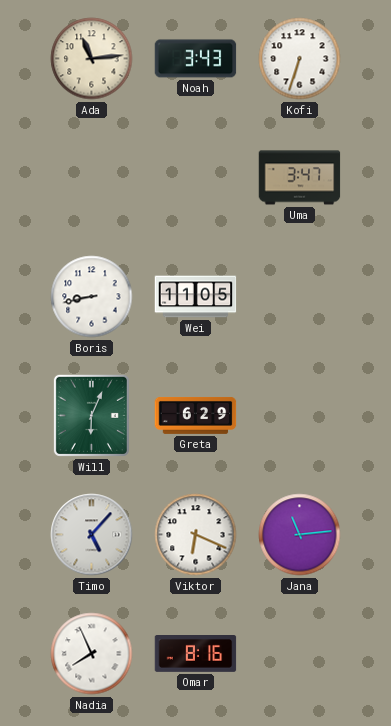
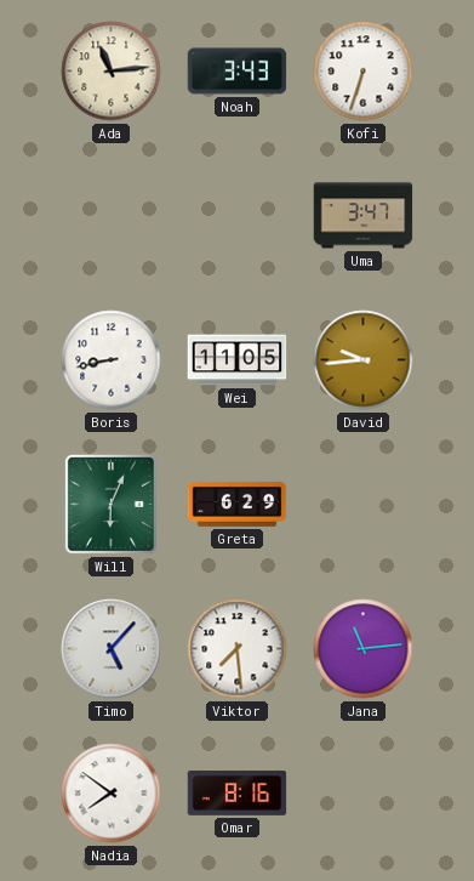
David: none -> 9:44 (364, 360)
Viktor: 6:19 -> 7:29 (238, 649)
Nadia: 7:56 -> 7:51 (112, 794)
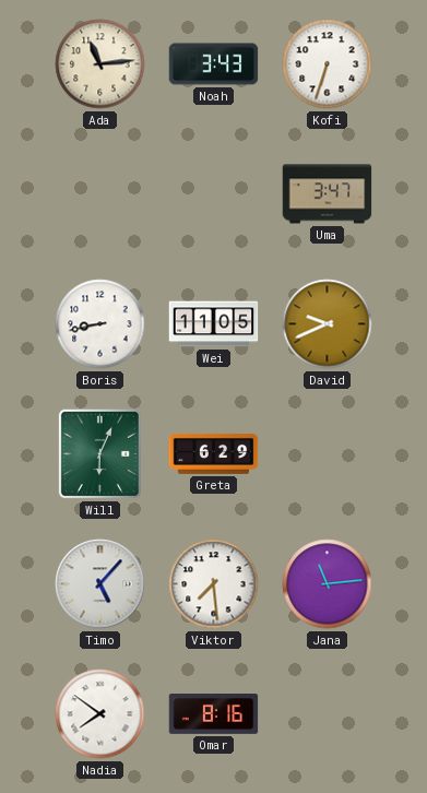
David: 9:44 -> 9:41 (328, 324)
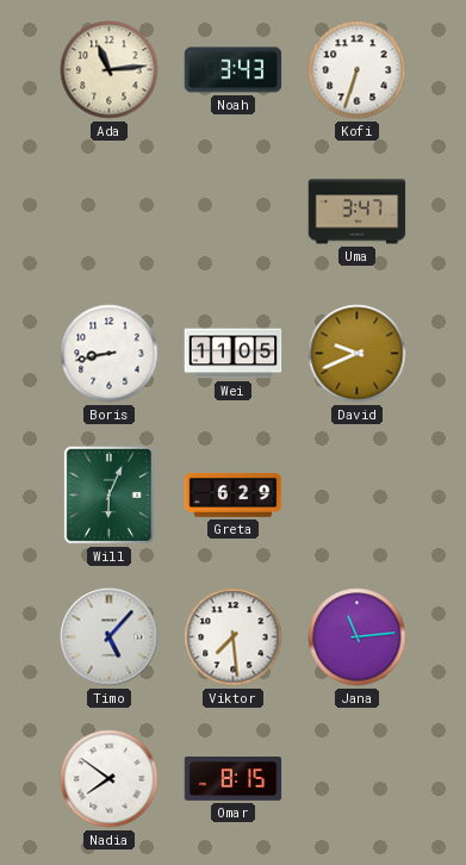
Omar: 8:16 -> 8:15 (234, 779)
